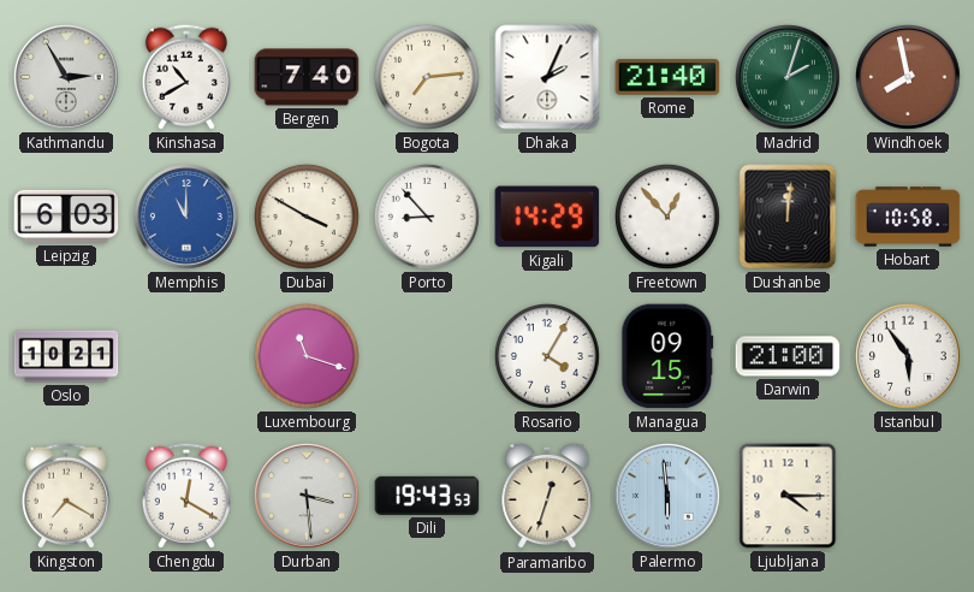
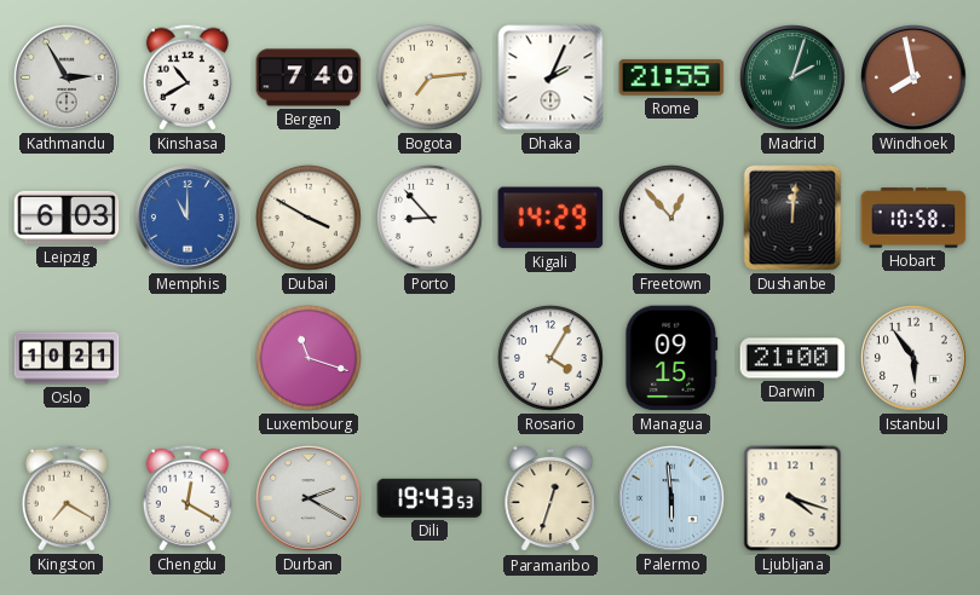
Rome: 21:40 -> 21:55 (671, 77)
Durban: 3:29 -> 2:20 (310, 499)
Ljubljana: 4:15 -> 4:18 (792, 498)
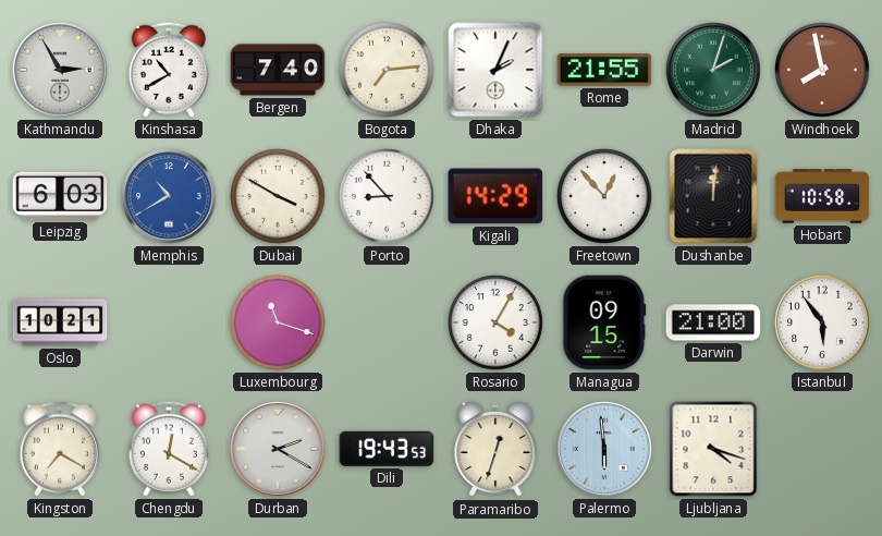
Memphis: 11:00 -> 10:40 (170, 197)
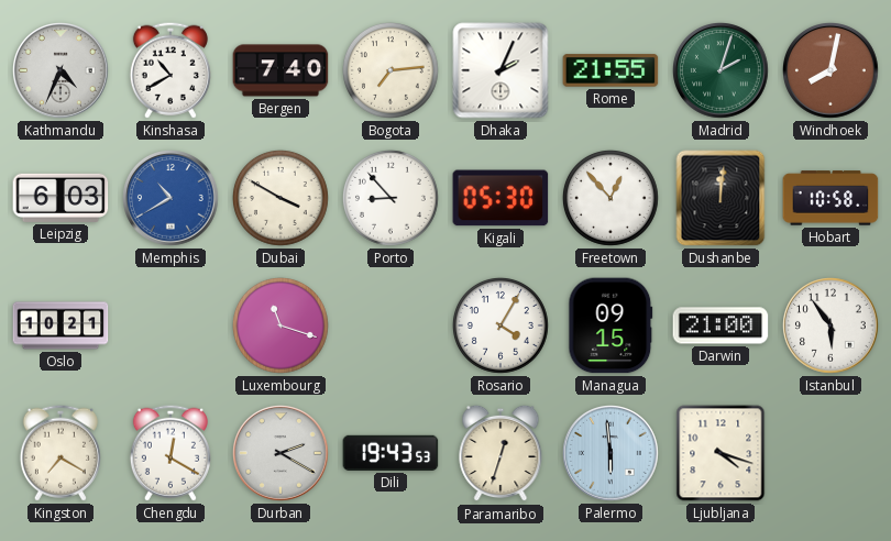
Kathmandu: 2:55 -> 4:34 (62, 71)
Windhoek: 7:58 -> 8:02 (832, 71)
Kigali: 14:29 -> 05:30 (501, 198)
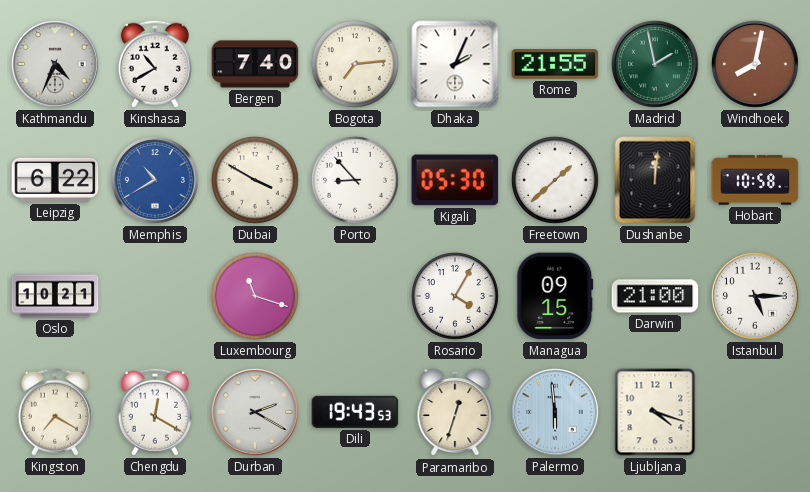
Madrid: 2:03 -> 1:58 (656, 65)
Leipzig: 6:03 -> 6:22 (55, 180)
Freetown: 12:53 -> 1:38 (555, 180)
Istanbul: 5:54 -> 5:15 (756, 297)
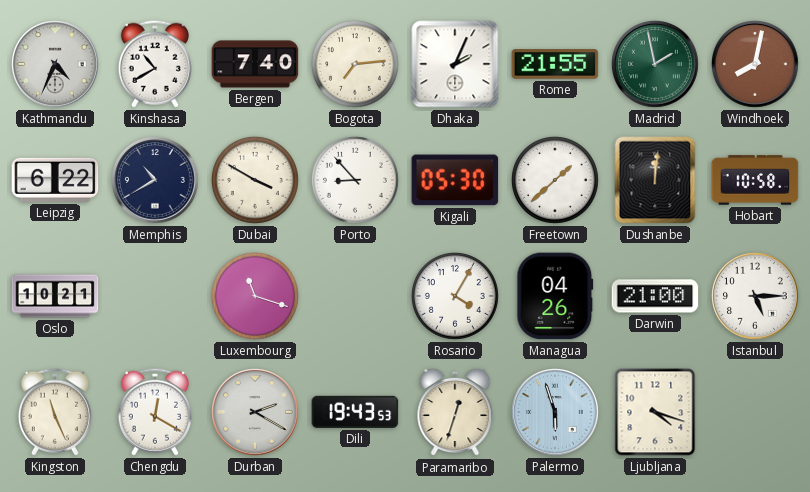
Memphis dial: blue -> navy (156, 181)
Managua: 09:15 -> 04:26 (555, 296)
Kingston: 7:20 -> 11:26 (55, 412)
Palermo: 5:59 -> 5:57 (556, 413)
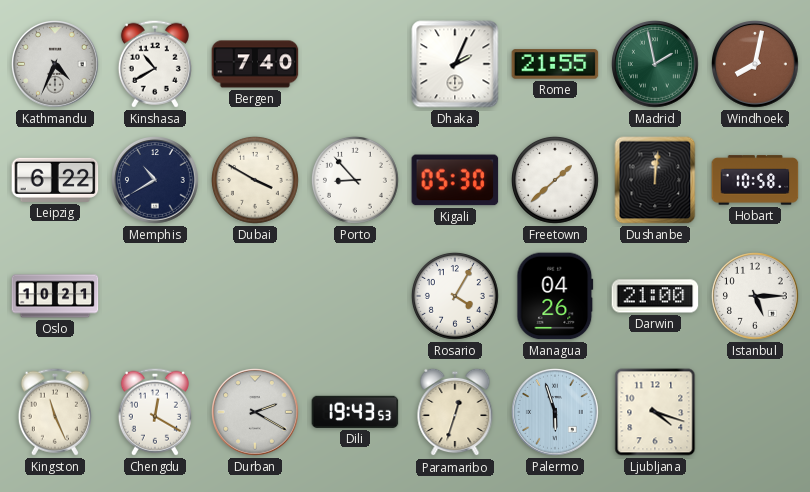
Bogota: 7:14 -> none (355, 64)
Luxembourg: 11:18 -> none (255, 296)
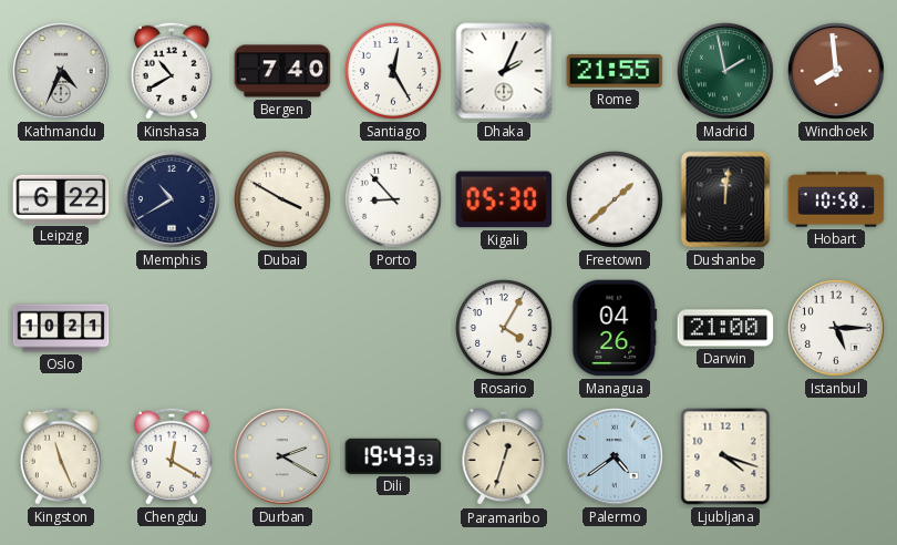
Santiago: none -> 12:25 (393, 71)
Windhoek: 8:02 -> 7:59 (837, 72)
Palermo: 5:57 -> 4:39 (616, 457)
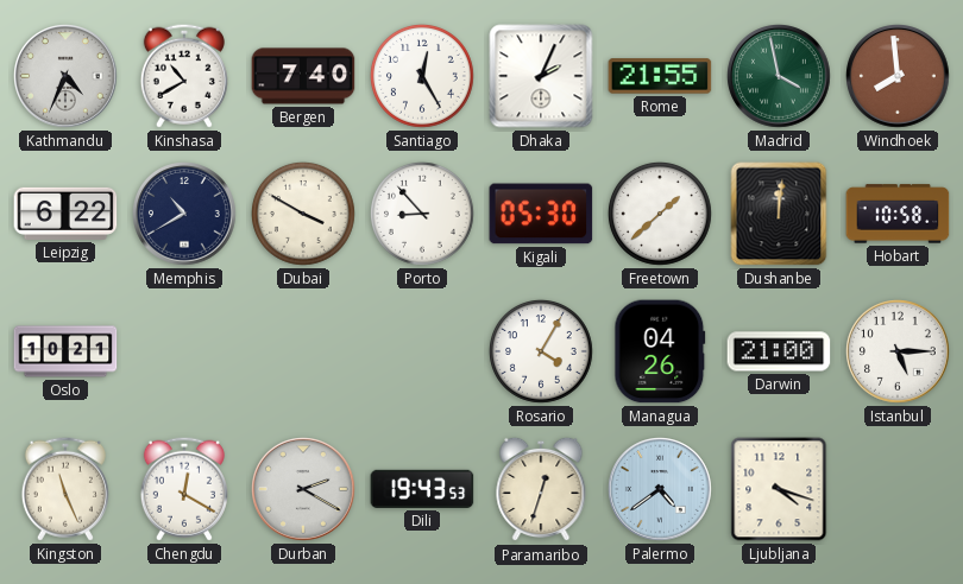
Madrid: 1:58 -> 3:58 (780, 77)
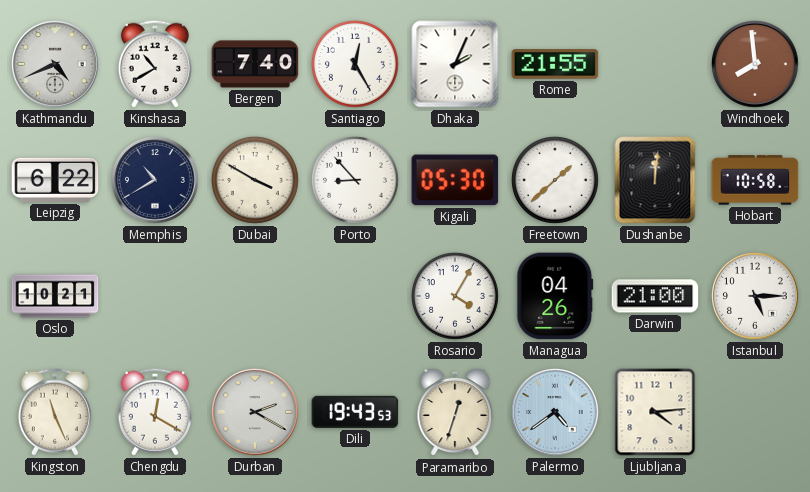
Kathmandu: 4:34 -> 4:41 (56, 65)
Madrid: 3:58 -> none (780, 77)
Ljubljana: 4:18 -> 4:14 (655, 412)
